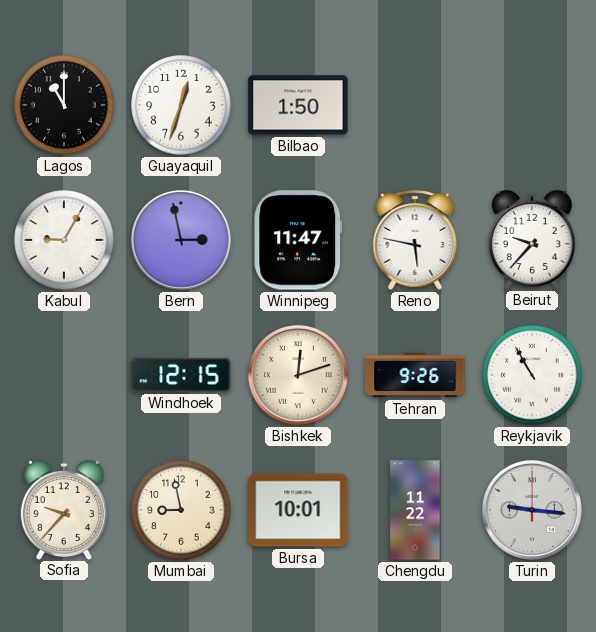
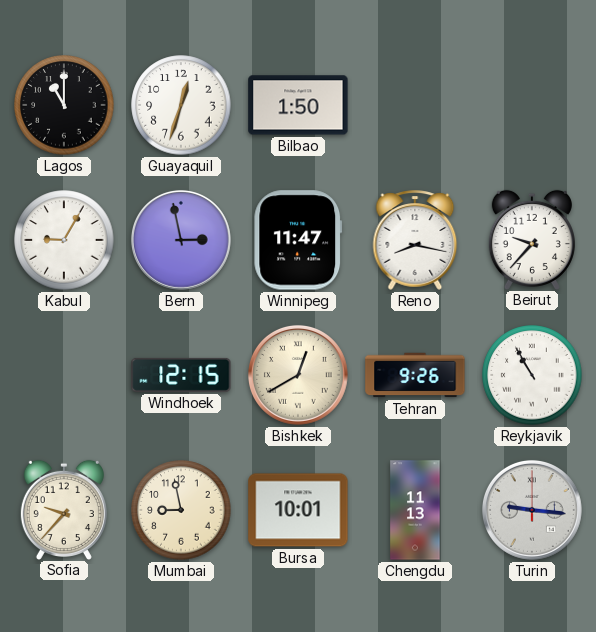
Reno: 5:47 -> 8:17 (415, 240)
Bishkek: 12:12 -> 12:40 (298, 375)
Chengdu: 11:22 -> 11:13 (415, 510)
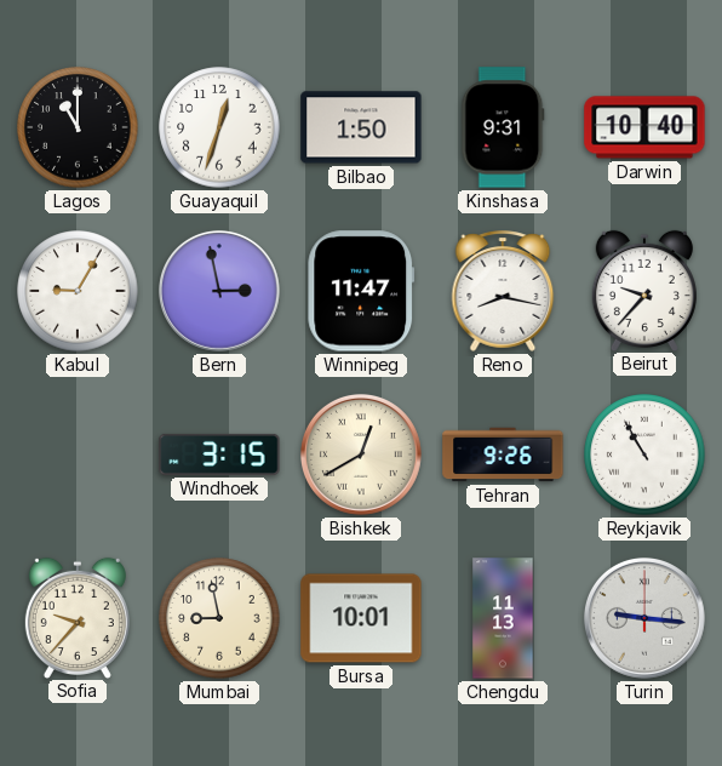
Kinshasa: none -> 9:31 (503, 127)
Darwin: none -> 10:40 (644, 127)
Windhoek: 12:15 -> 3:15 (219, 455)
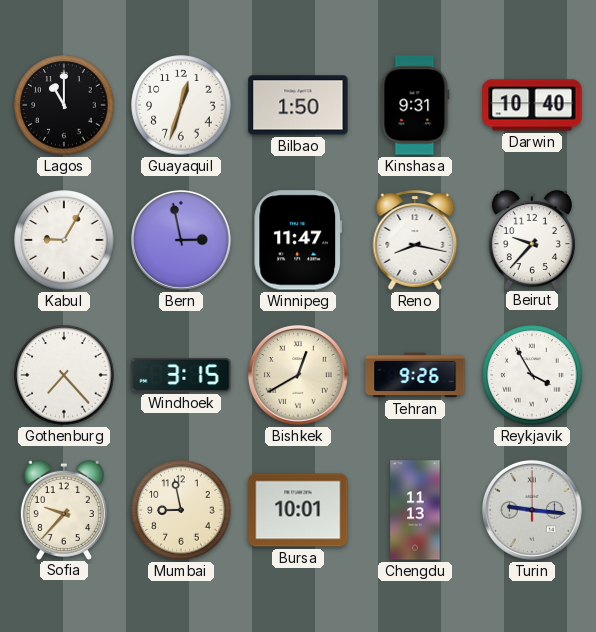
Gothenburg: none -> 7:23 (64, 375)
Reykjavik: 10:55 -> 3:55 (532, 375)
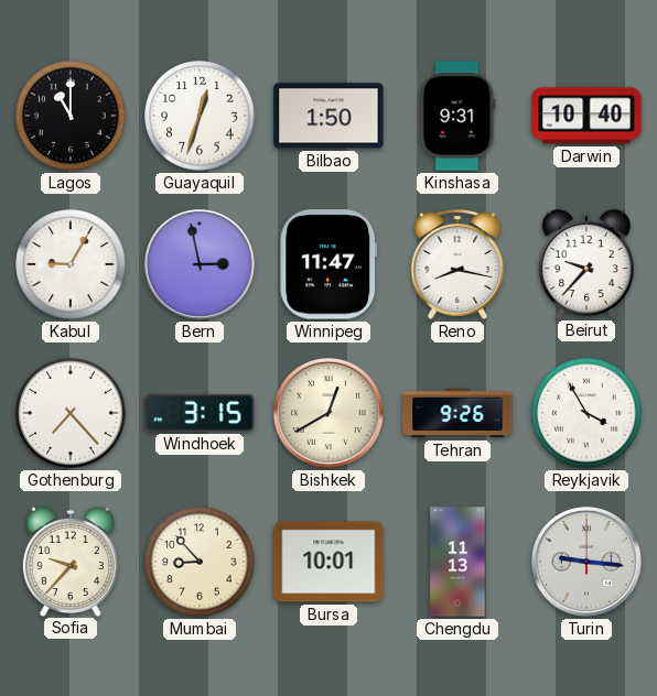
Mumbai: 8:58 -> 8:53 (200, 562)
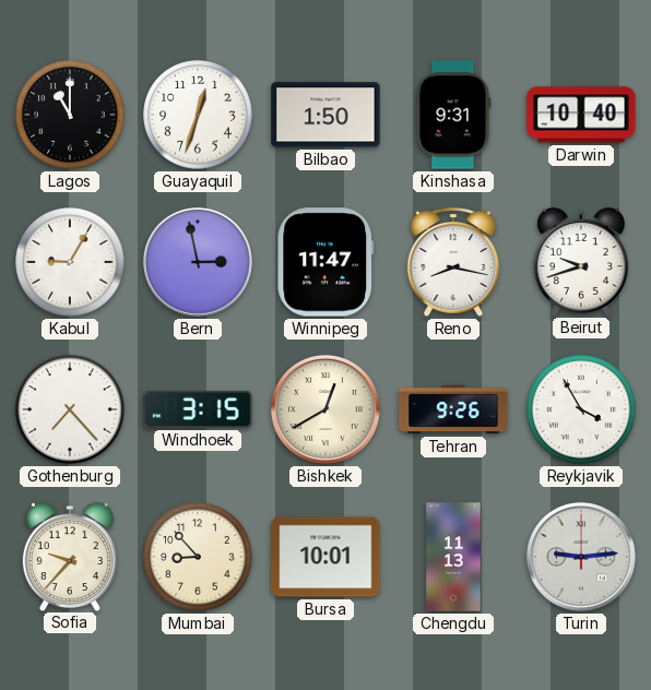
Beirut: 9:37 -> 9:42 (581, 261)
Turin: 9:16 -> 9:14 (581, 557)
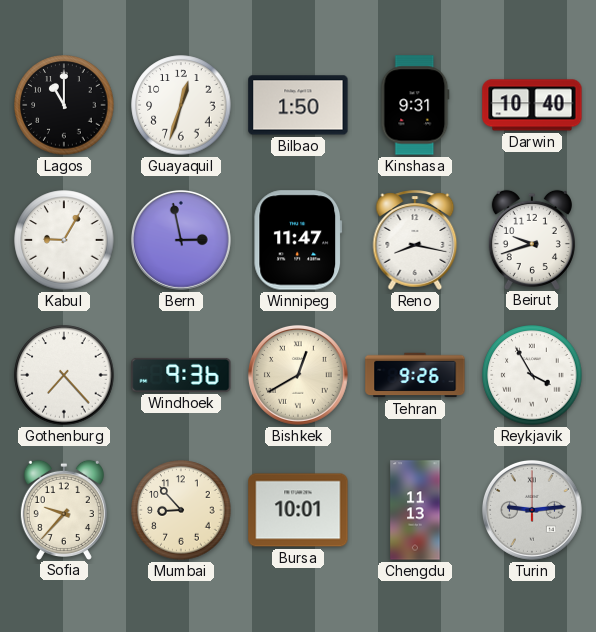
Windhoek: 3:15 -> 9:36 (181, 375)
